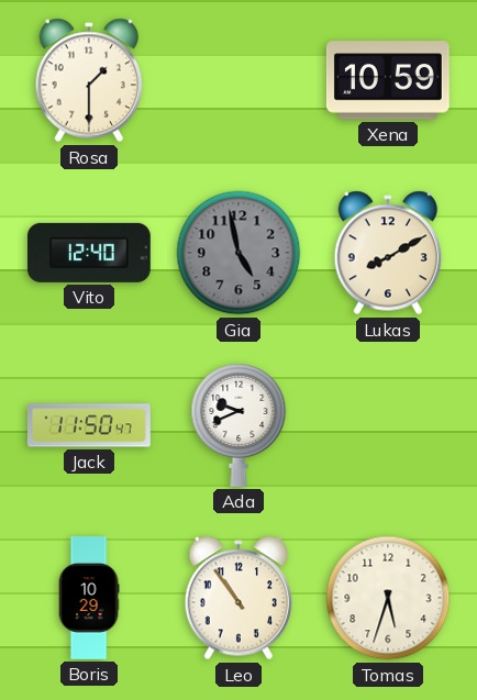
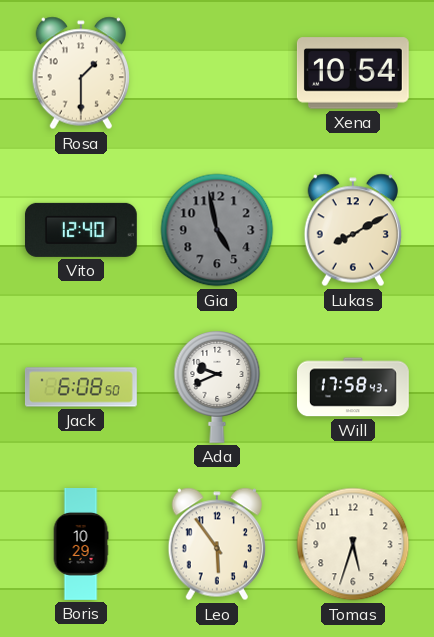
Xena: 10:59 -> 10:54 (353, 73)
Jack: 11:50 -> 6:08 (82, 387)
Will: none -> 17:58 (354, 387)
Leo: 10:54 -> 5:54 (216, 544)
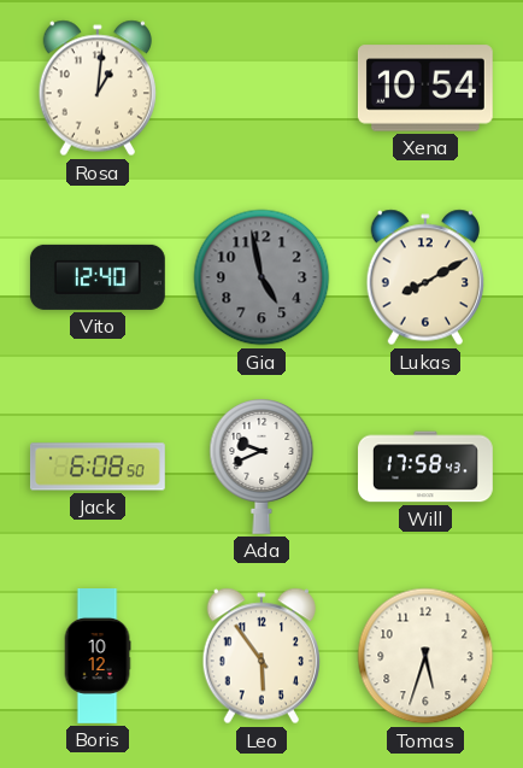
Rosa: 1:30 -> 1:01 (96, 88)
Boris: 10:29 -> 10:12 (98, 656)
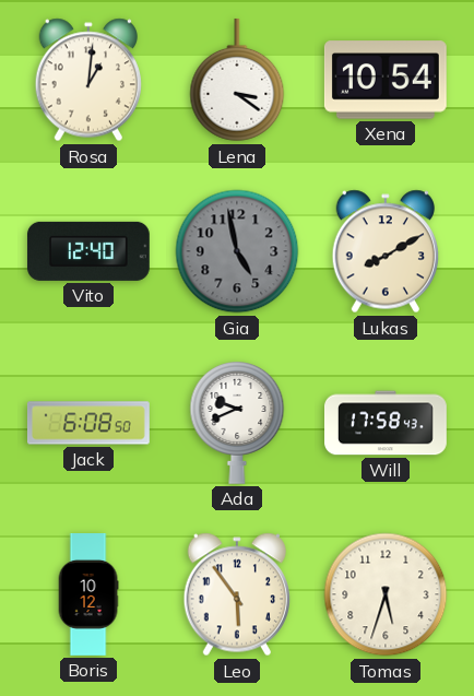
Lena: none -> 3:21 (237, 80)
